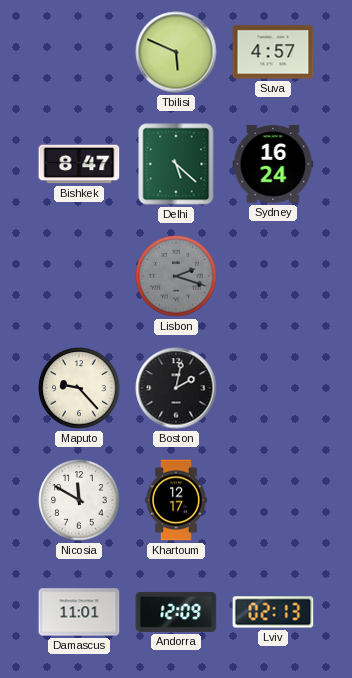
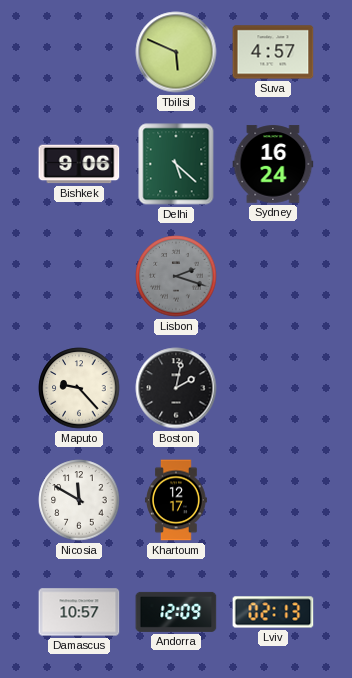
Bishkek: 8:47 -> 9:06 (79, 164)
Damascus: 11:01 -> 10:57 (79, 612)
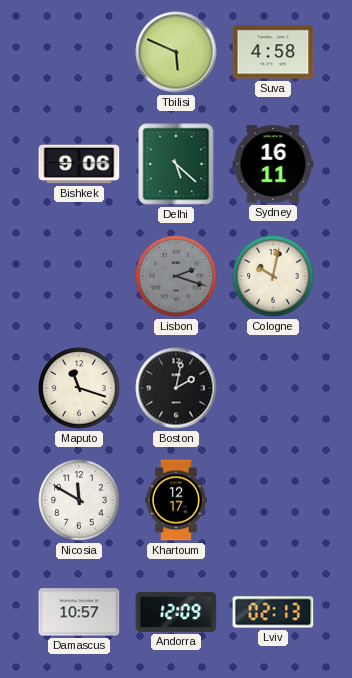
Suva: 4:57 -> 4:58 (273, 52)
Sydney: 16:24 -> 16:11 (273, 164)
Cologne: none -> 10:02 (273, 276)
Maputo: 9:23 -> 11:18 (79, 388)
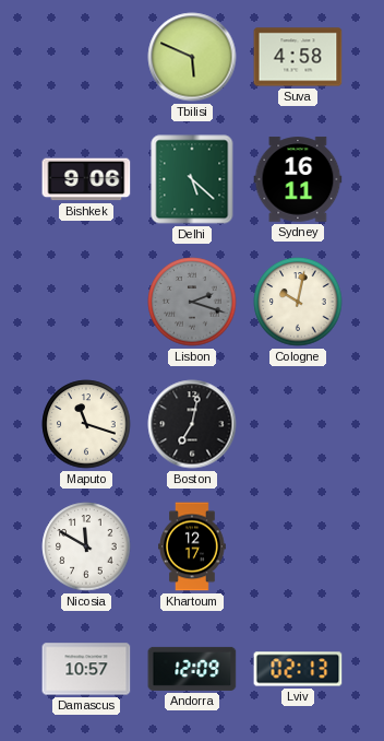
Boston: 2:02 -> 7:02 (192, 424)
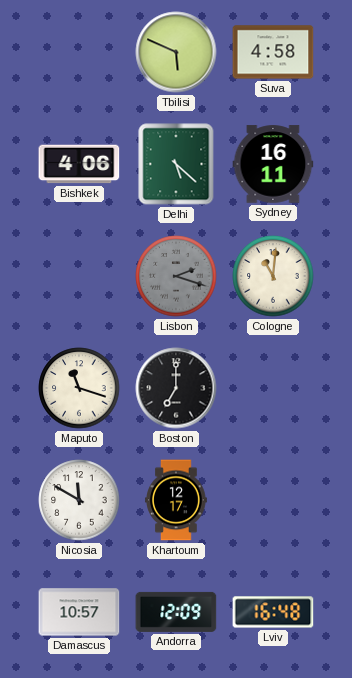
Bishkek: 9:06 -> 4:06 (79, 164)
Cologne: 10:02 -> 11:01 (273, 276)
Boston: 7:02 -> 7:00 (176, 388)
Lviv: 02:13 -> 16:48 (273, 612)
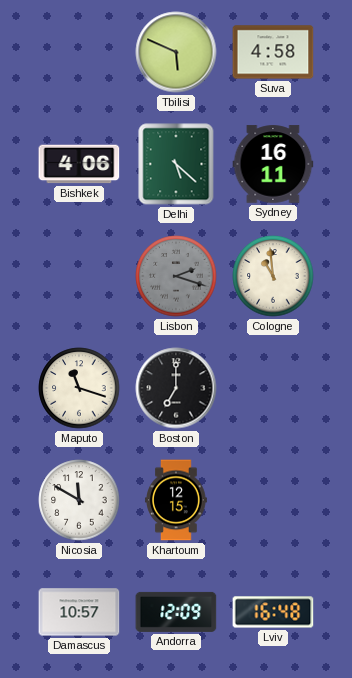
Cologne: 11:01 -> 10:59 (273, 276)
Khartoum: 12:17 -> 12:15 (176, 500)
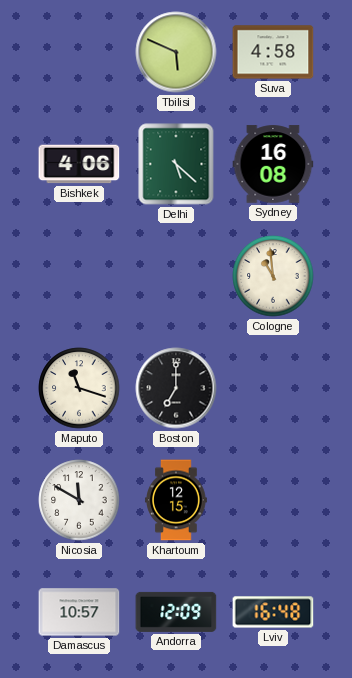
Sydney: 16:11 -> 16:08 (273, 164)
Lisbon: 2:18 -> none (176, 276)
